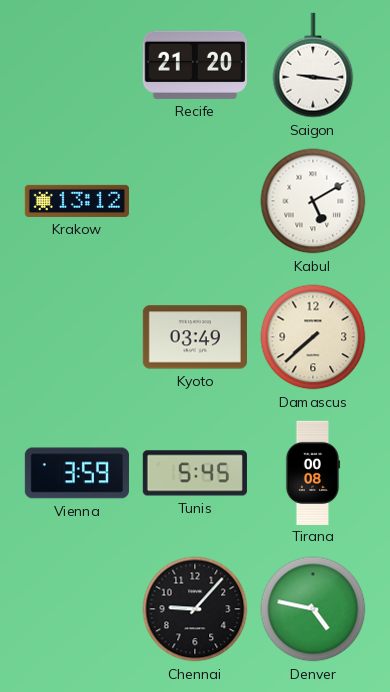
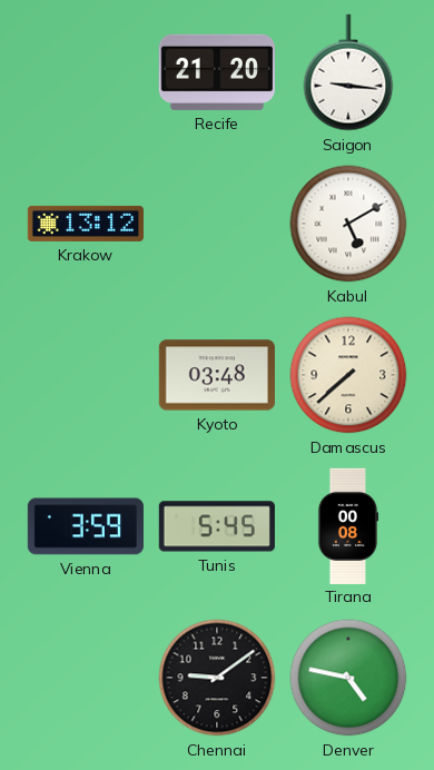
Kyoto: 03:49 -> 03:48 (217, 375)
Chennai: 9:07 -> 9:09 (217, 678)
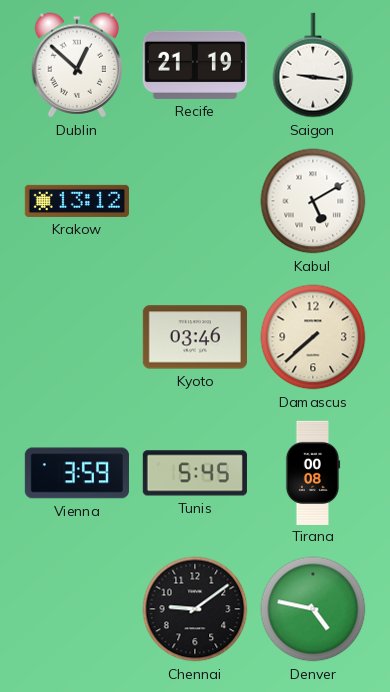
Dublin: none -> 12:52 (76, 65)
Recife: 21:20 -> 21:19 (195, 65)
Kyoto: 03:48 -> 03:46 (195, 337)
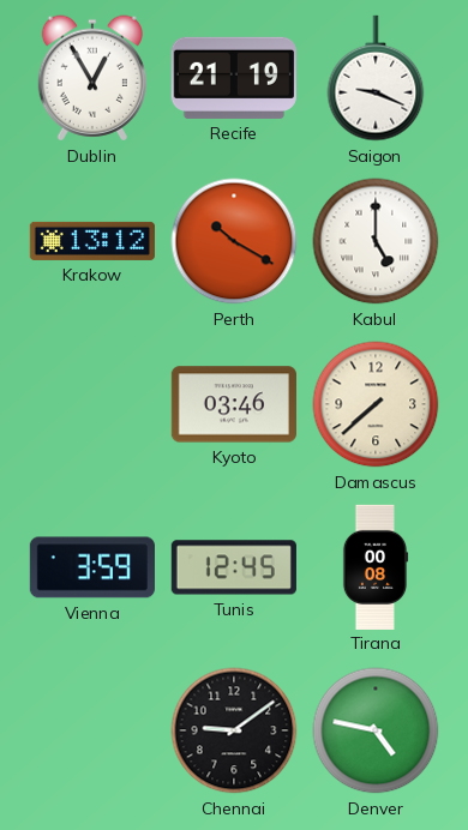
Dublin: 12:52 -> 12:55 (91, 78)
Saigon: 9:16 -> 9:19 (376, 78)
Perth: none -> 10:20 (234, 241)
Kabul: 5:10 -> 5:00 (376, 241)
Tunis: 5:45 -> 12:45 (234, 567)
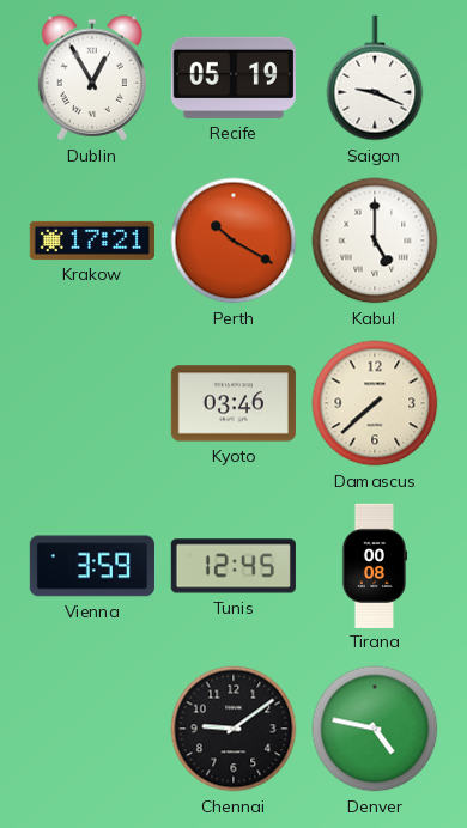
Recife: 21:19 -> 05:19 (233, 78)
Krakow: 13:12 -> 17:21 (92, 241)
